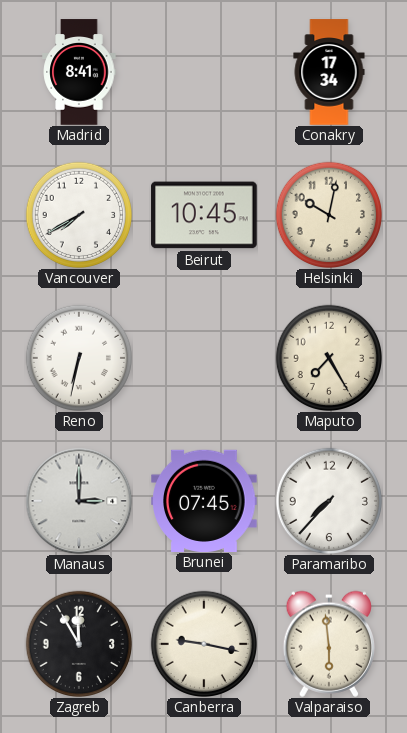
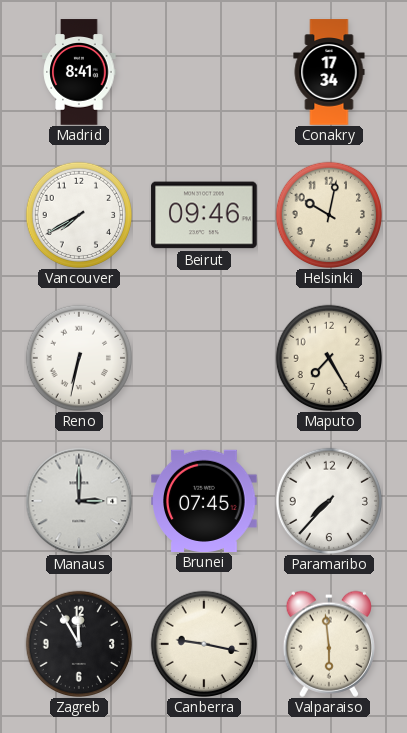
Beirut: 10:45 -> 09:46 (204, 215)
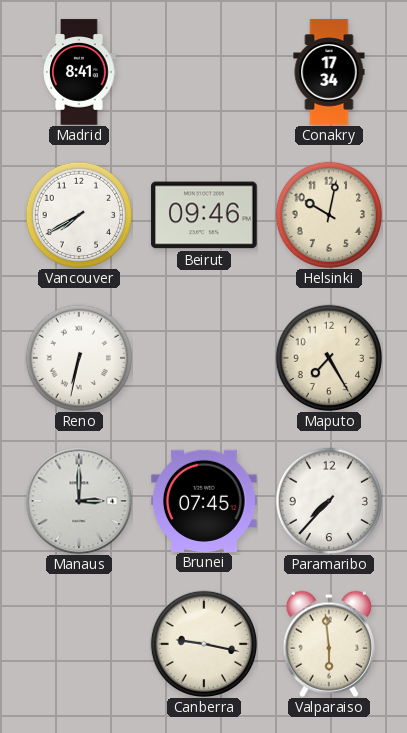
Zagreb: 11:55 -> none (78, 643)
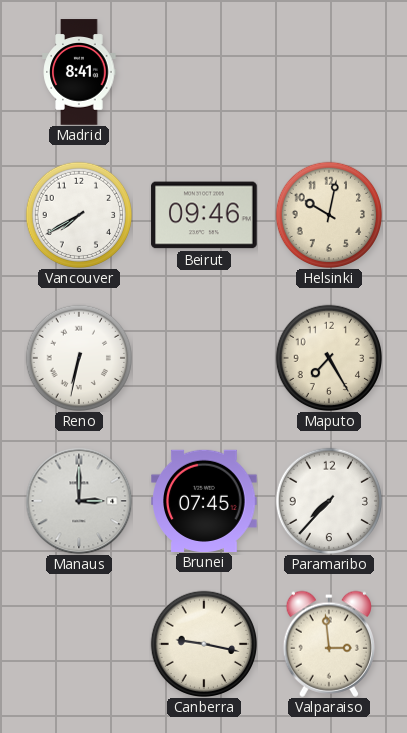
Conakry: 17:34 -> none (329, 72)
Valparaiso: 5:59 -> 2:59 (328, 644)
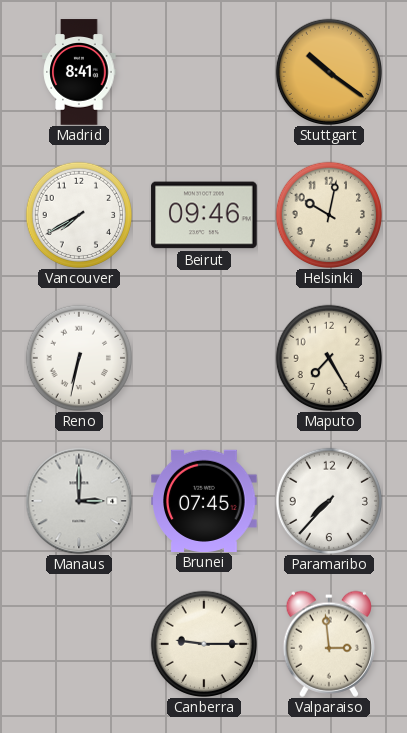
Stuttgart: none -> 10:21 (328, 71)
Canberra: 9:17 -> 9:15 (203, 643)
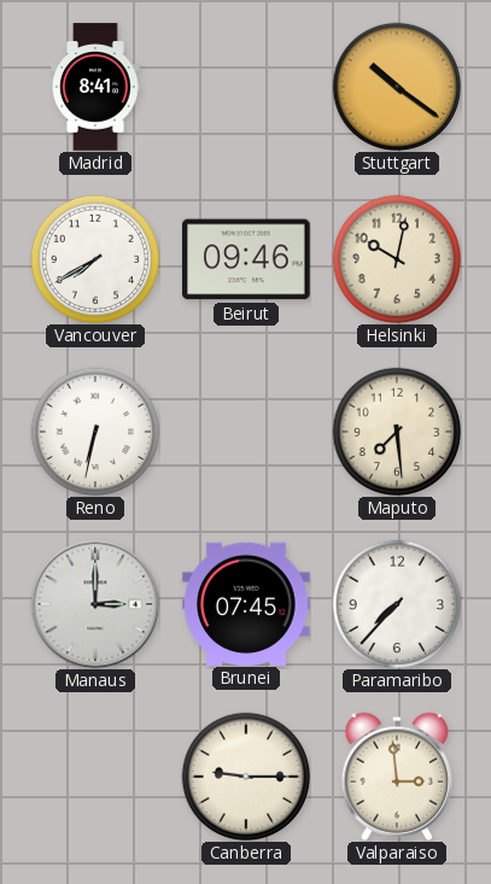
Maputo: 7:25 -> 7:29 (396, 431)
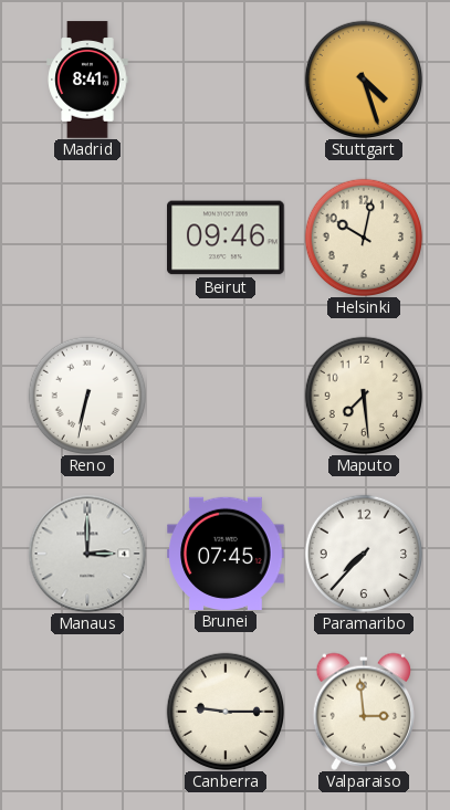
Stuttgart: 10:21 -> 4:27 (363, 78)
Vancouver: 7:40 -> none (94, 258)
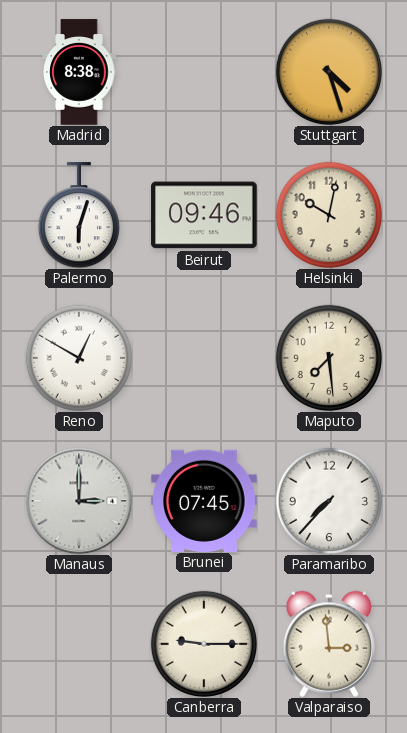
Madrid: 8:41 -> 8:38 (79, 72)
Palermo: none -> 6:03 (79, 215)
Reno: 6:32 -> 12:50 (78, 357)
